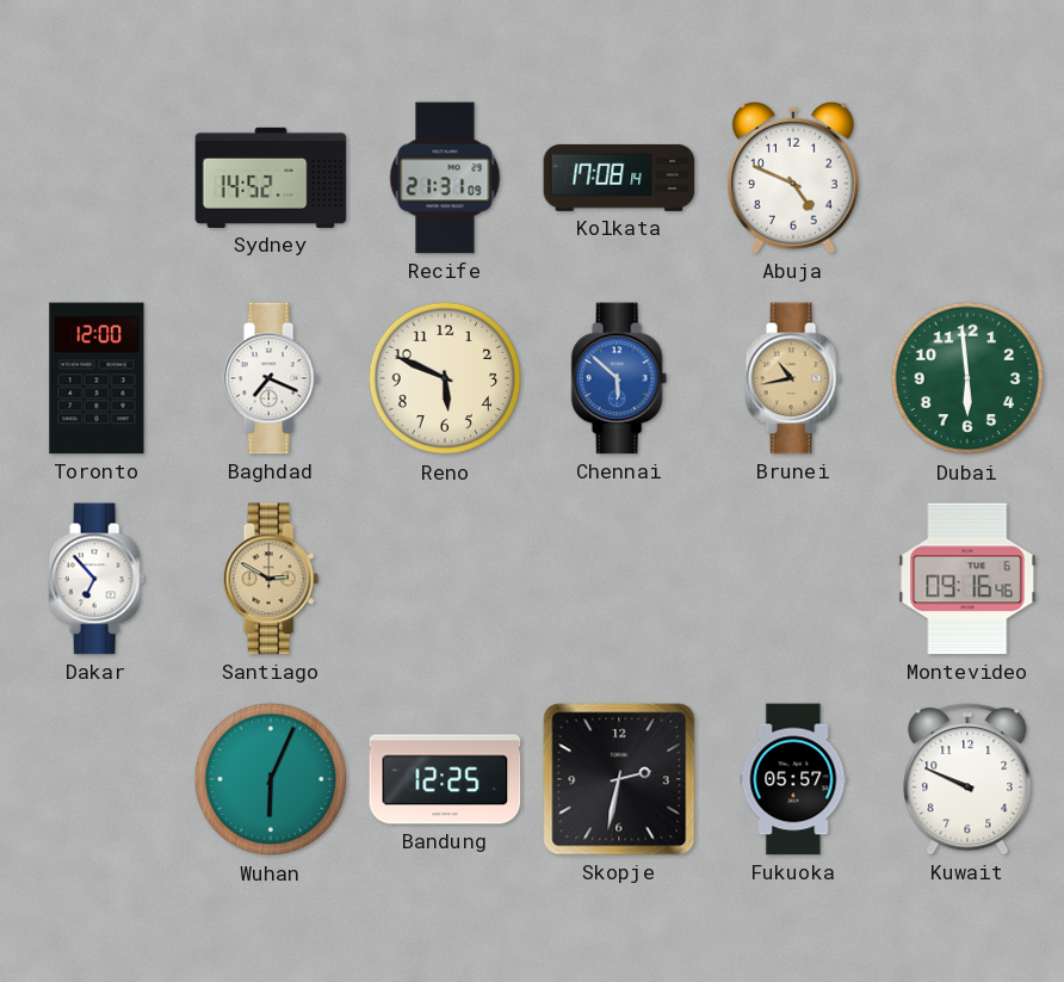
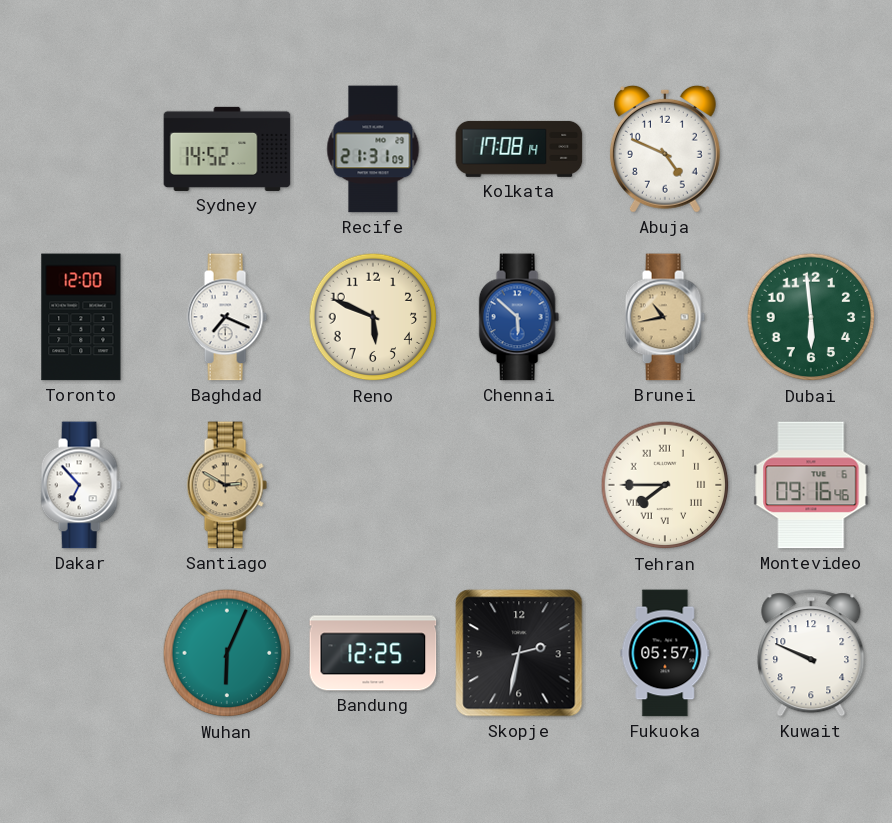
Tehran: none -> 7:45 (665, 485)
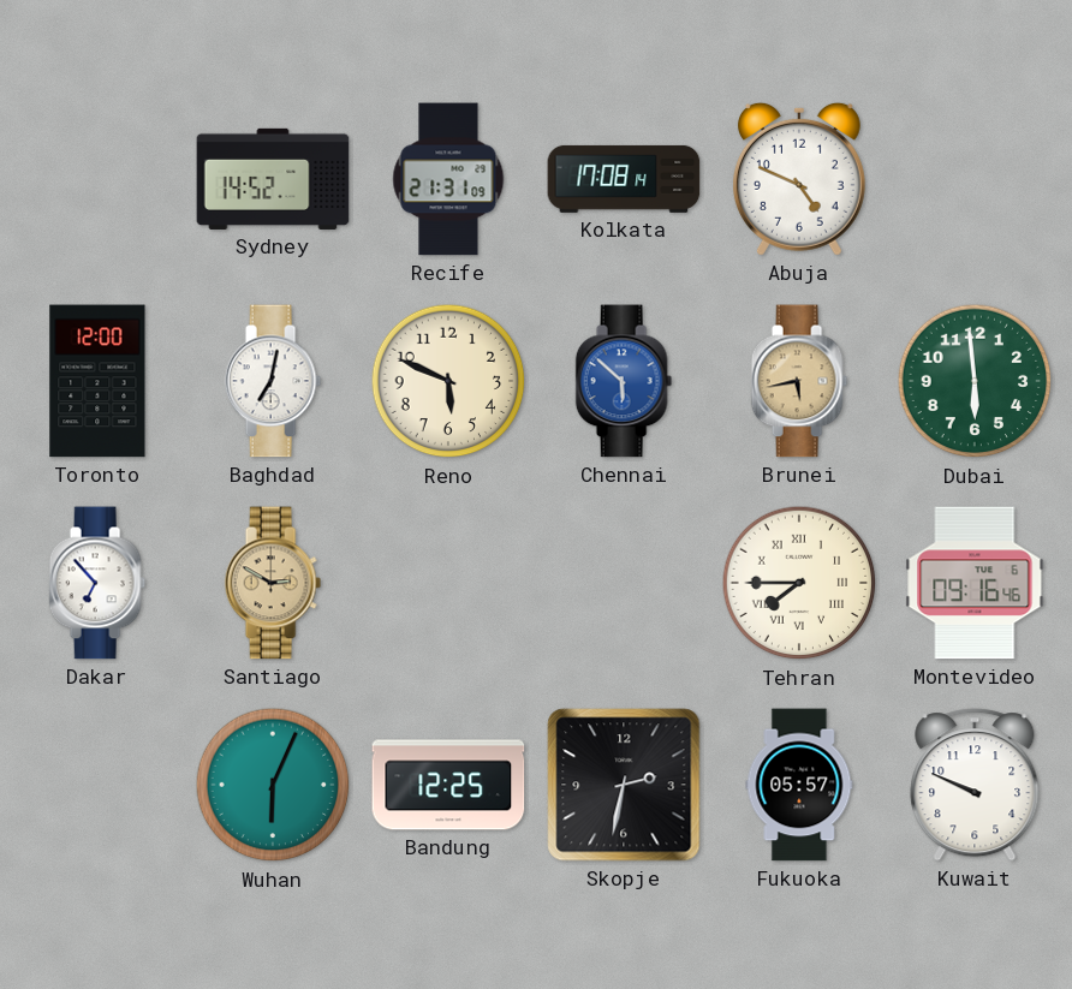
Baghdad: 7:19 -> 7:02 (273, 381)
Brunei: 10:43 -> 5:43 (799, 381)
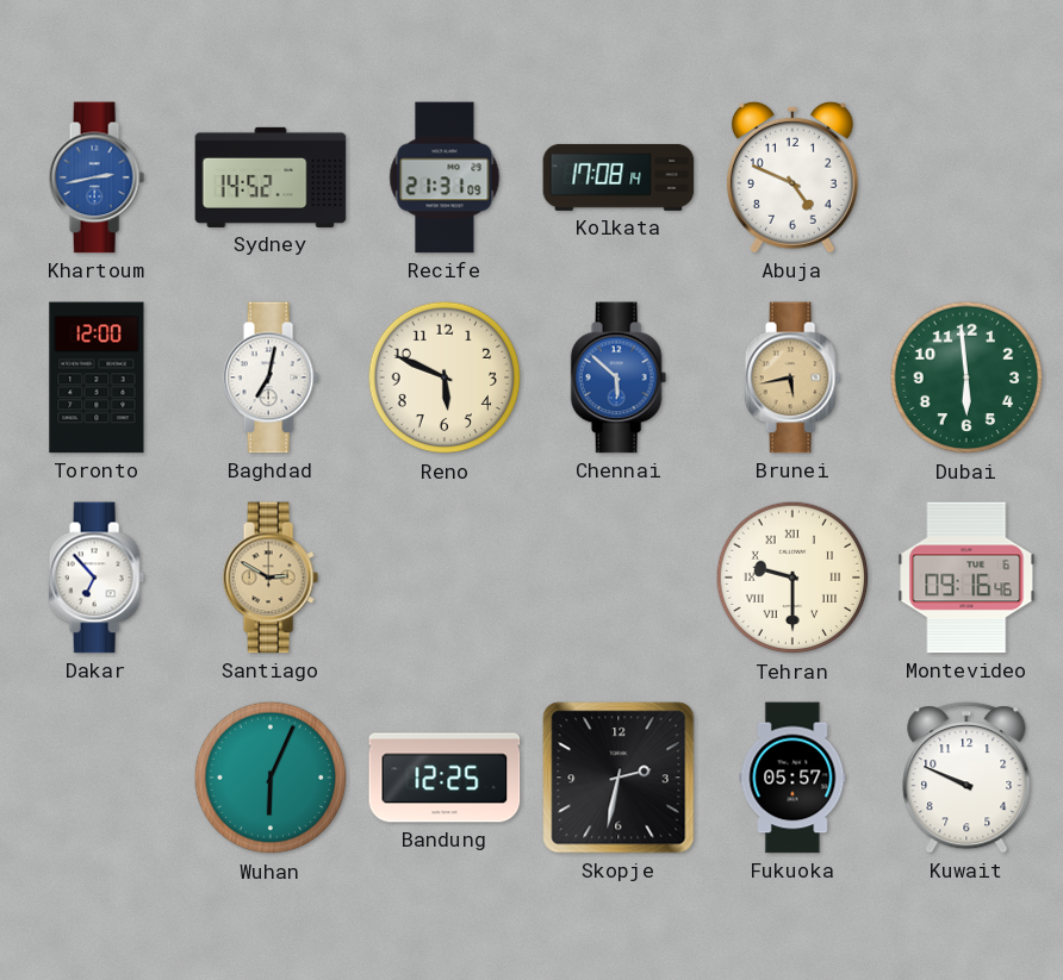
Khartoum: none -> 2:43 (97, 177)
Tehran: 7:45 -> 9:30 (792, 578)
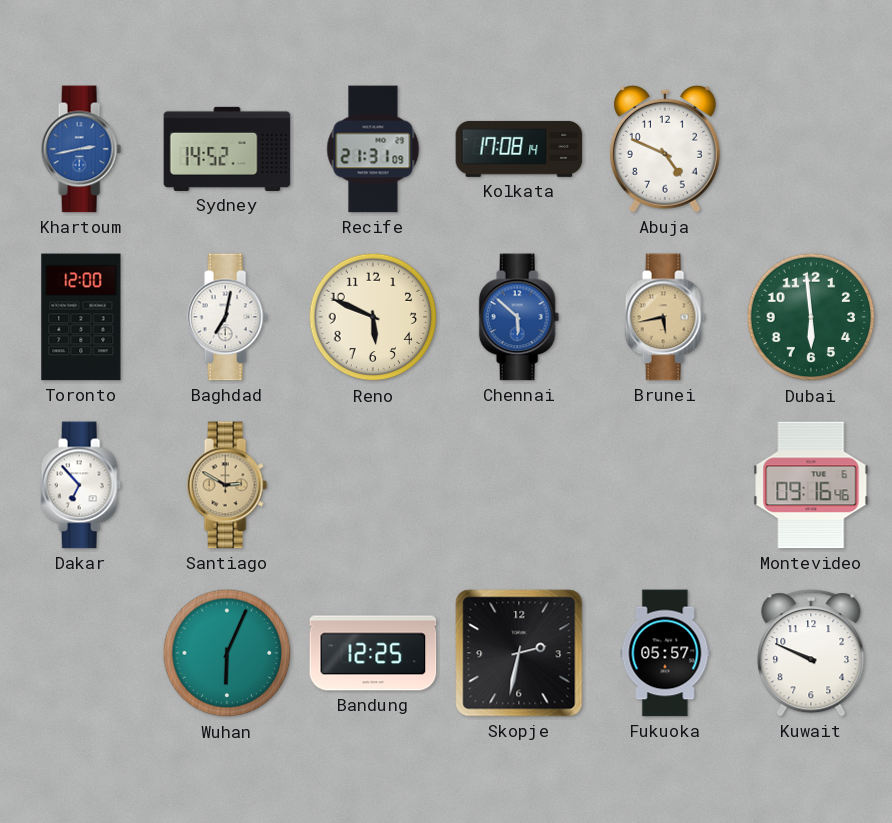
Tehran: 9:30 -> none (792, 578)
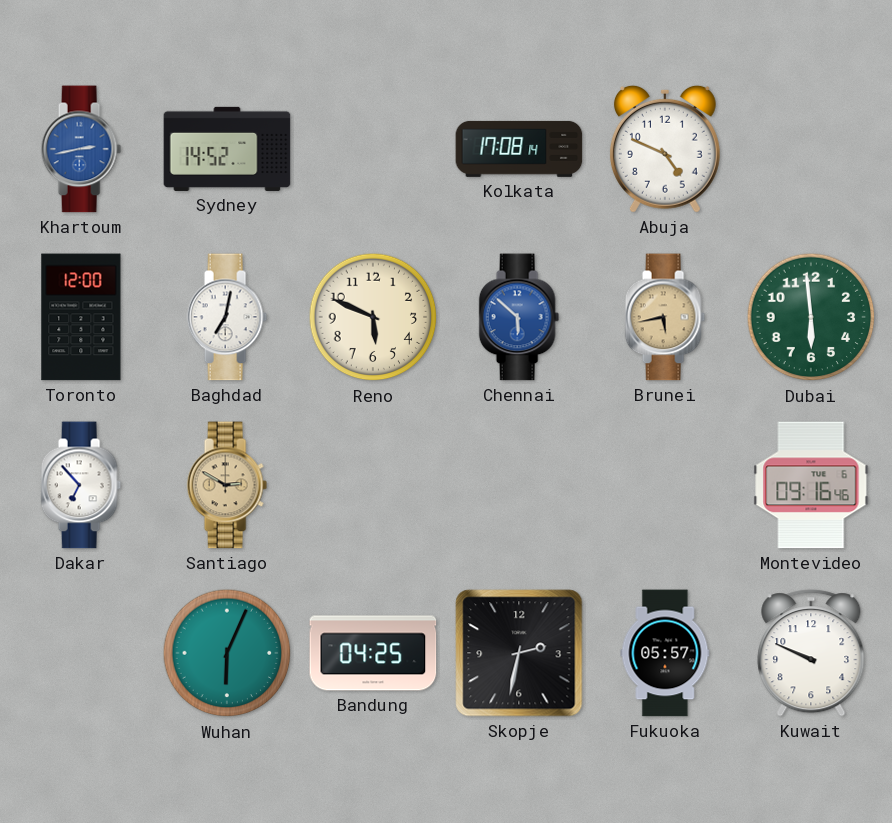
Recife: 21:31 -> none (373, 149)
Bandung: 12:25 -> 04:25 (373, 653)
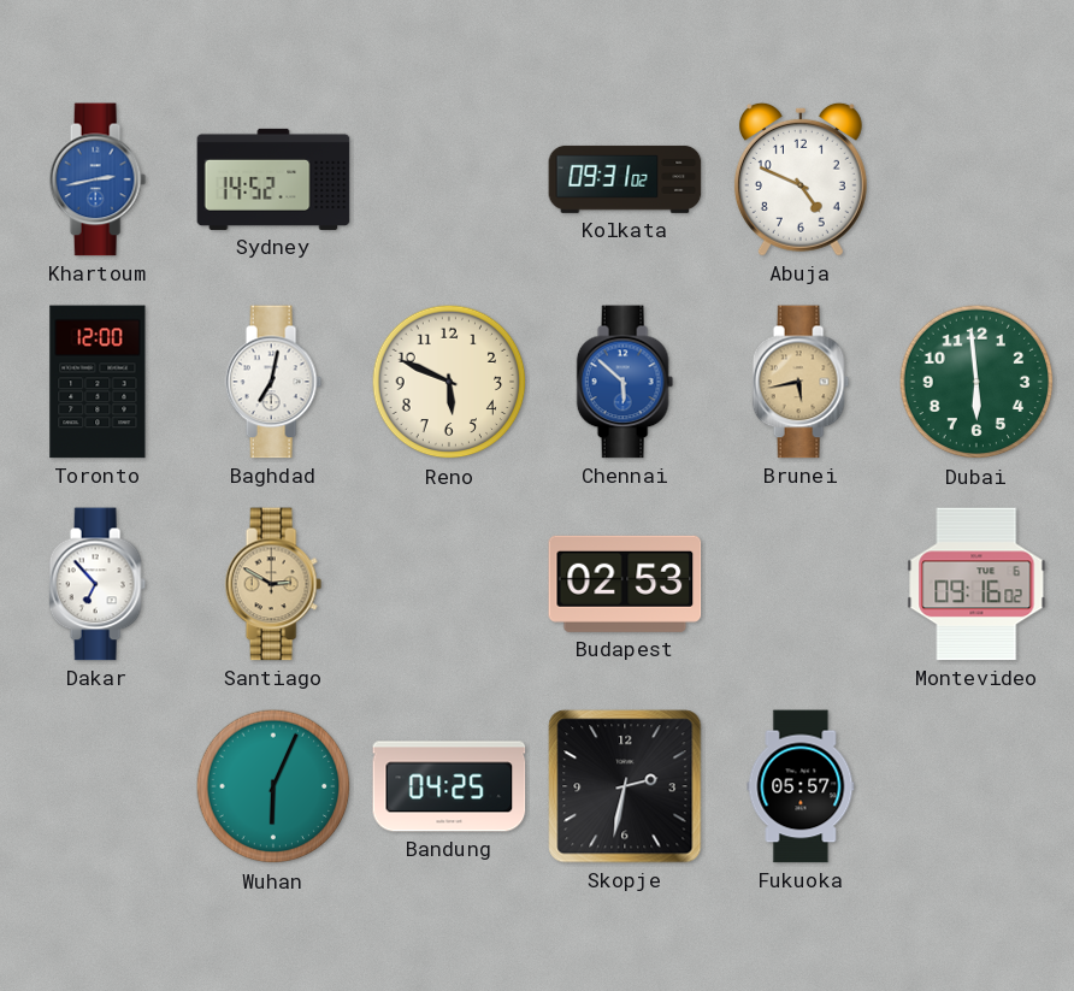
Kolkata: 17:08 -> 09:31 (625, 179)
Budapest: none -> 02:53 (625, 584)
Montevideo: 09:16:46 -> 09:16:02 (976, 584)
Kuwait: 9:49 -> none (811, 653)
